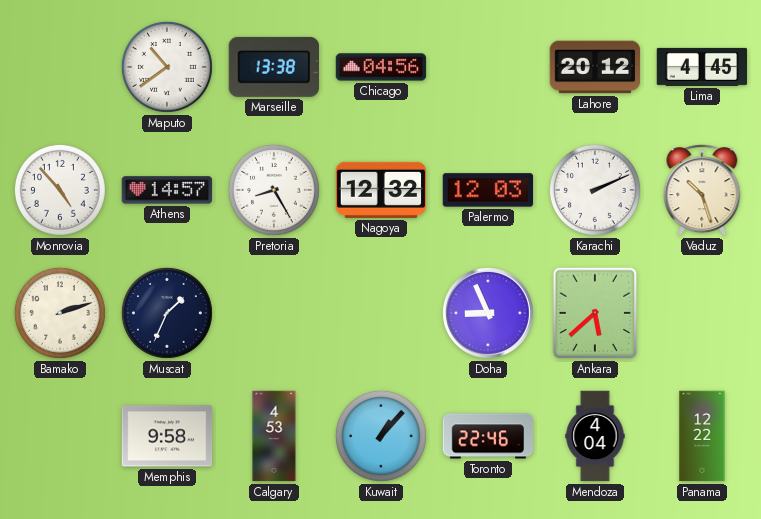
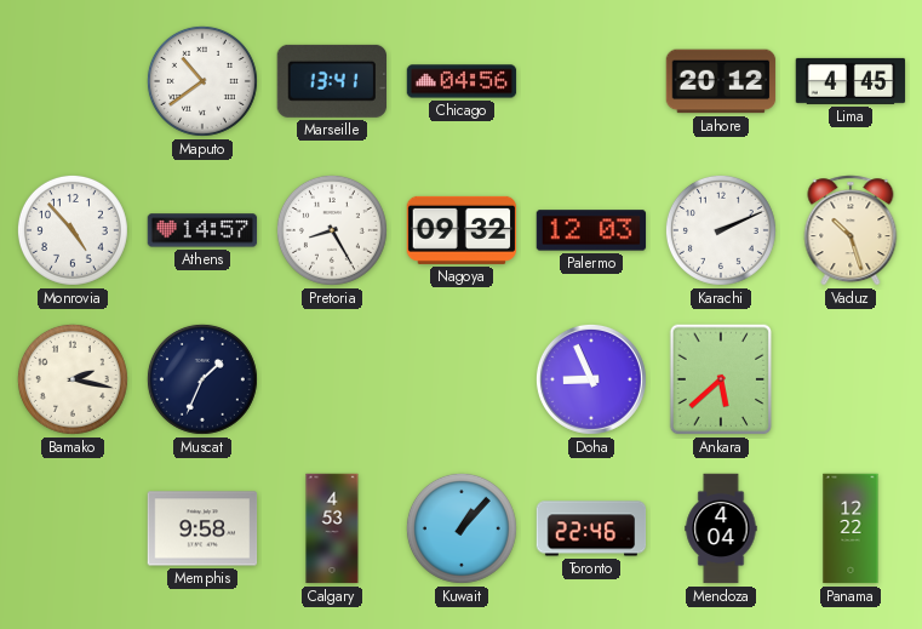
Marseille: 13:38 -> 13:41 (331, 81)
Nagoya: 12:32 -> 09:32 (462, 230)
Bamako: 2:12 -> 2:17 (73, 379)
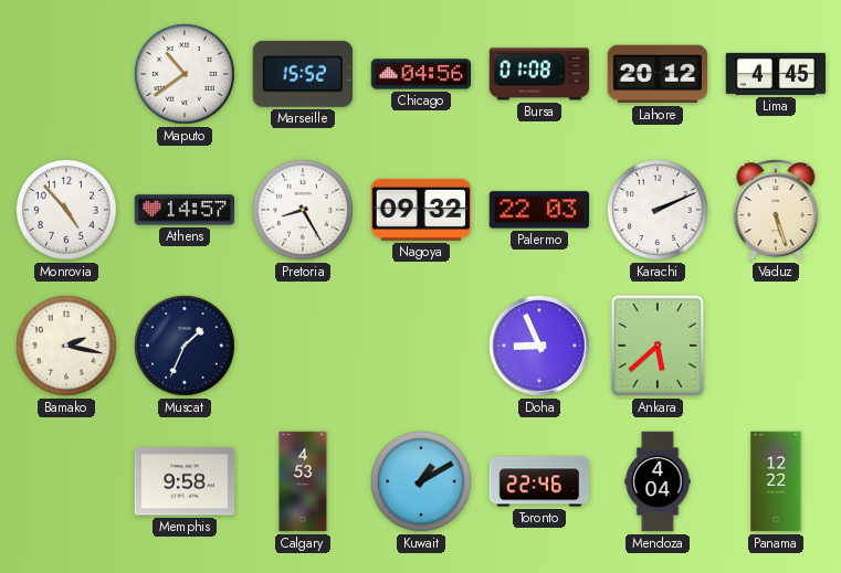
Marseille: 13:41 -> 15:52 (302, 74)
Bursa: none -> 01:08 (539, 74)
Palermo: 12:03 -> 22:03 (539, 210)
Vaduz: 10:27 -> 5:27 (776, 210)
Kuwait: 1:07 -> 1:10 (421, 481)
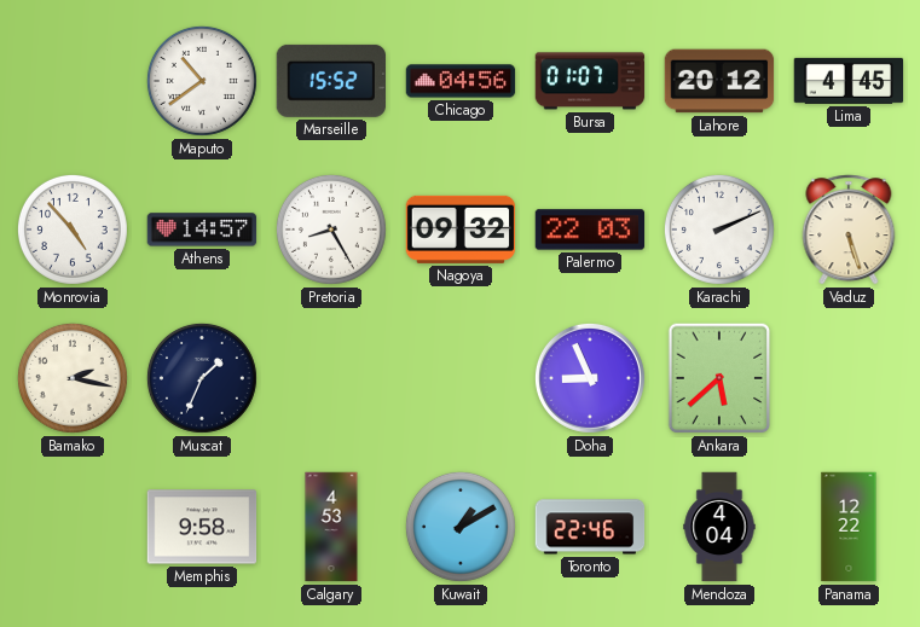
Bursa: 01:08 -> 01:07 (590, 81)
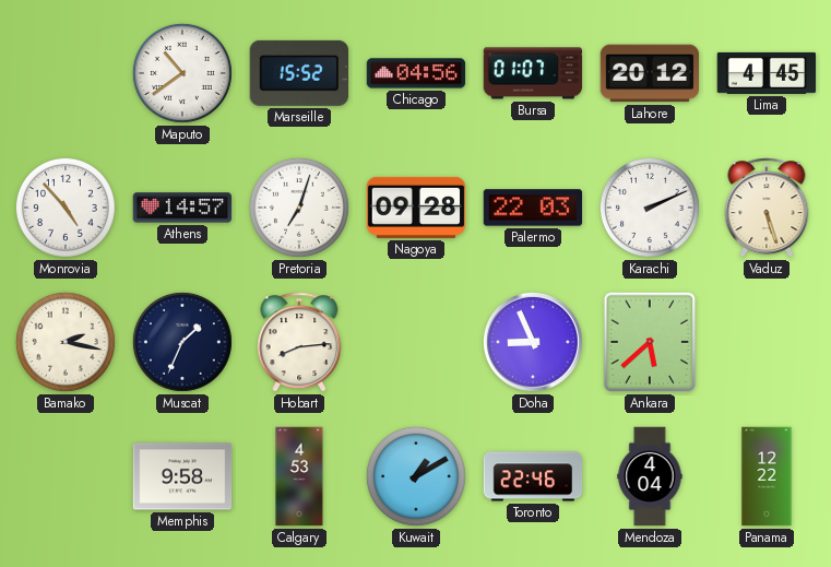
Pretoria: 8:25 -> 7:03 (299, 208)
Nagoya: 09:32 -> 09:28 (416, 208)
Hobart: none -> 8:14 (299, 342)
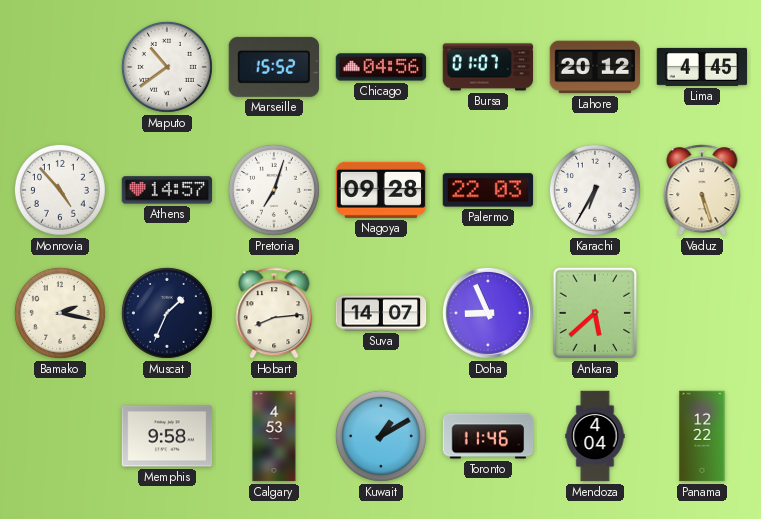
Karachi: 2:11 -> 6:35 (595, 190)
Suva: none -> 14:07 (381, 313)
Toronto: 22:46 -> 11:46 (488, 436)
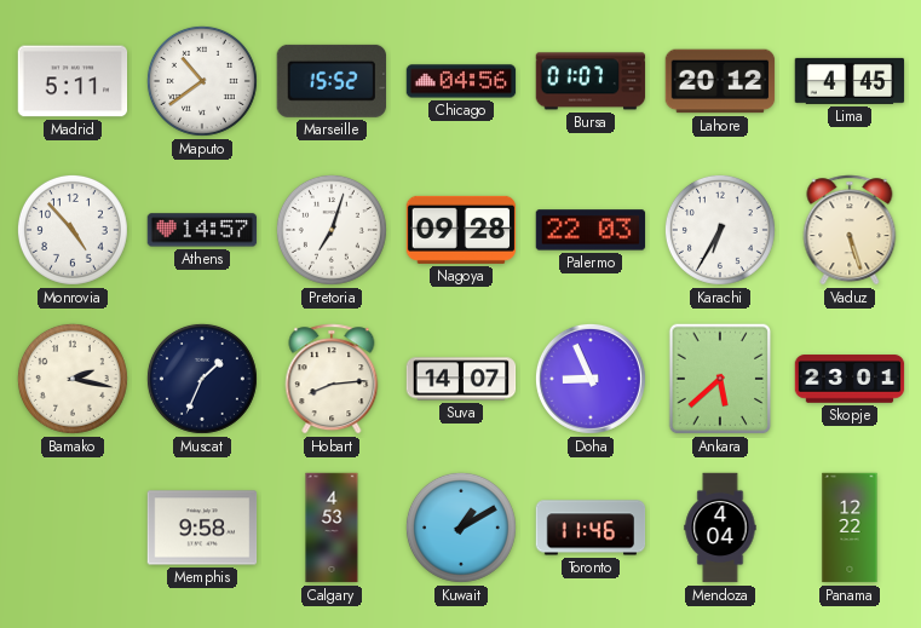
Madrid: none -> 5:11 (73, 81)
Skopje: none -> 23:01 (850, 379)
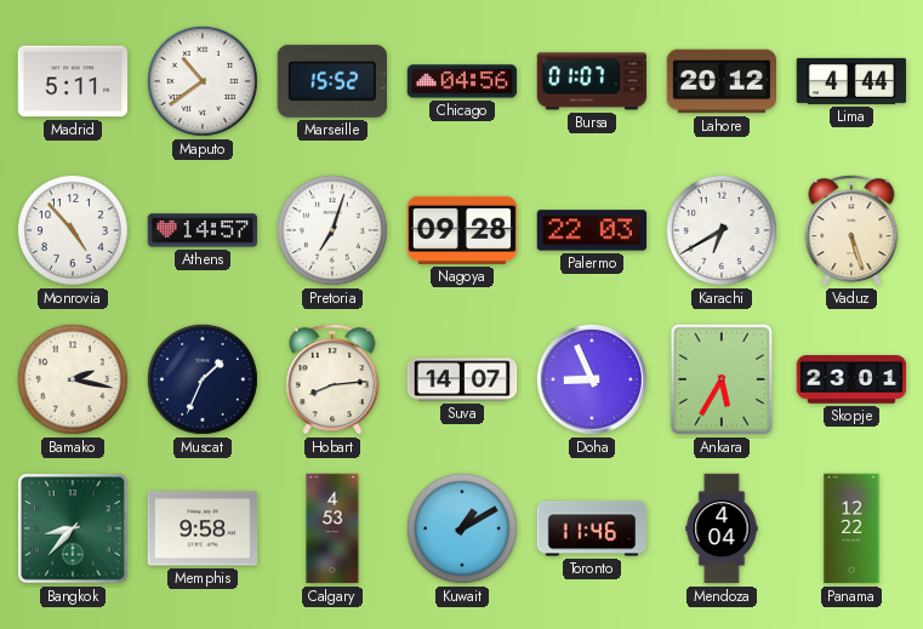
Lima: 4:45 -> 4:44 (851, 81)
Karachi: 6:35 -> 6:40 (722, 230)
Ankara: 5:38 -> 5:35 (722, 379)
Bangkok: none -> 8:37 (73, 528)
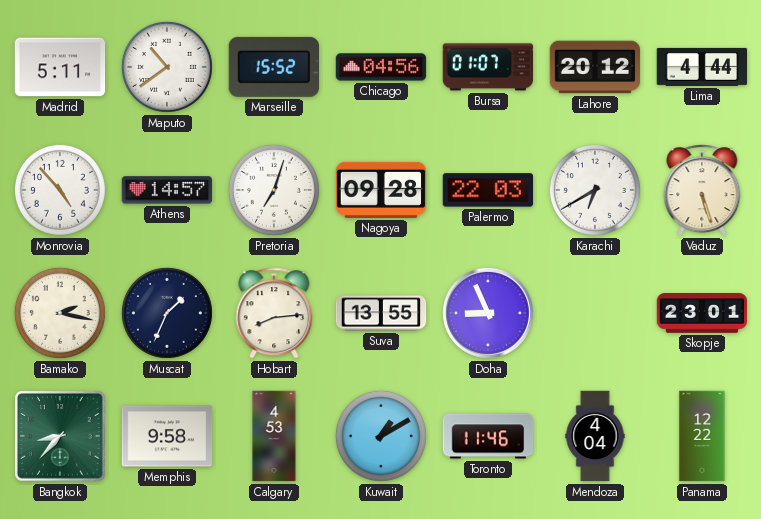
Suva: 14:07 -> 13:55 (381, 313)
Ankara: 5:35 -> none (722, 379)
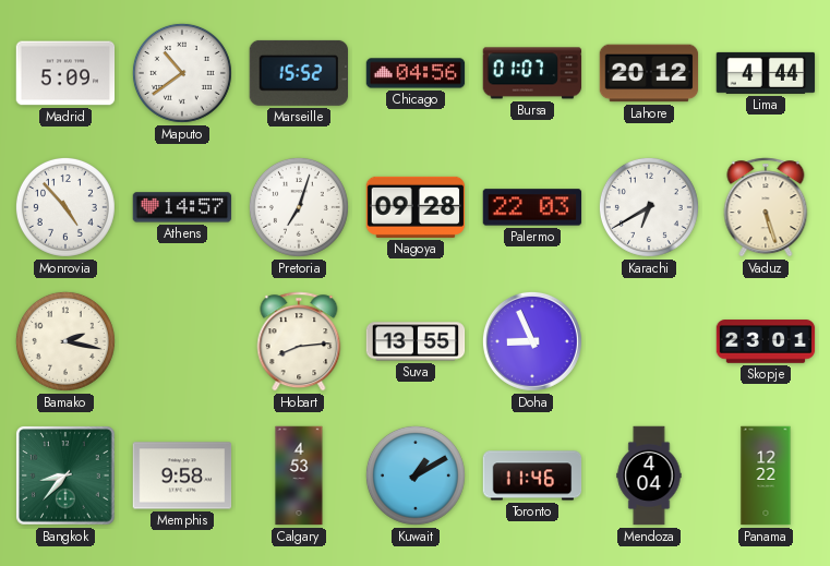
Madrid: 5:11 -> 5:09 (65, 73)
Muscat: 1:34 -> none (167, 313)
